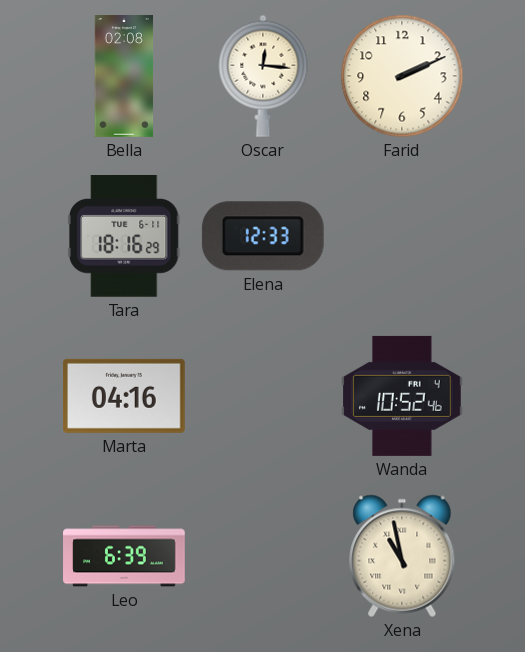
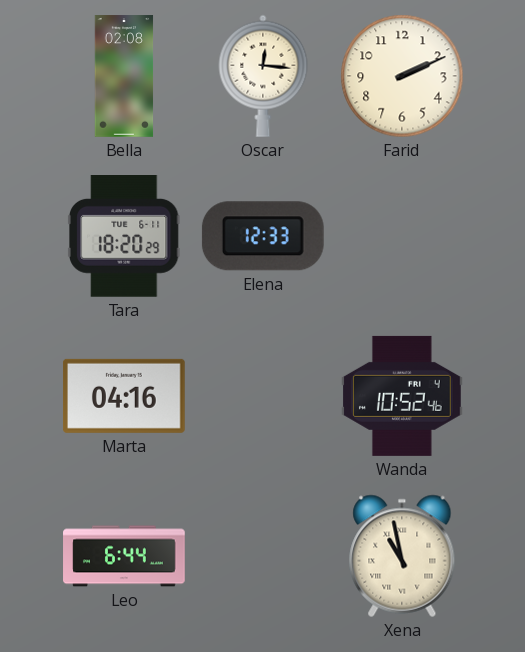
Tara: 18:16 -> 18:20 (125, 237)
Leo: 6:39 -> 6:44 (124, 556)
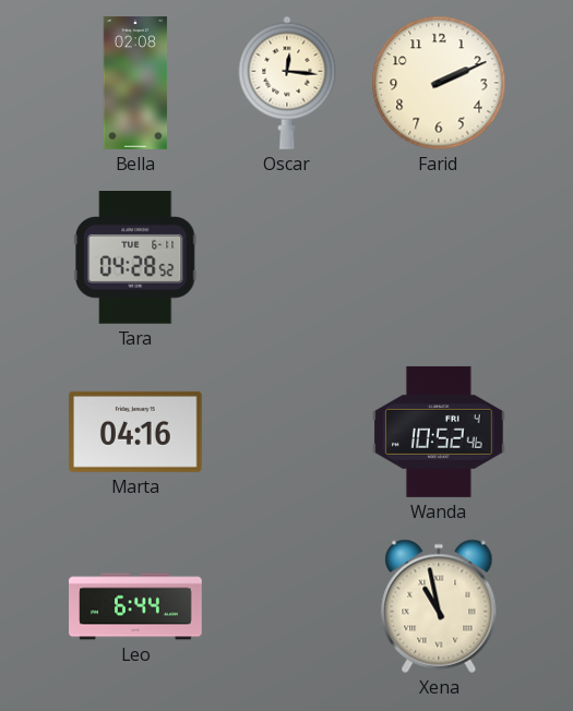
Tara: 18:20 -> 04:28 (136, 258)
Elena: 12:33 -> none (263, 236)
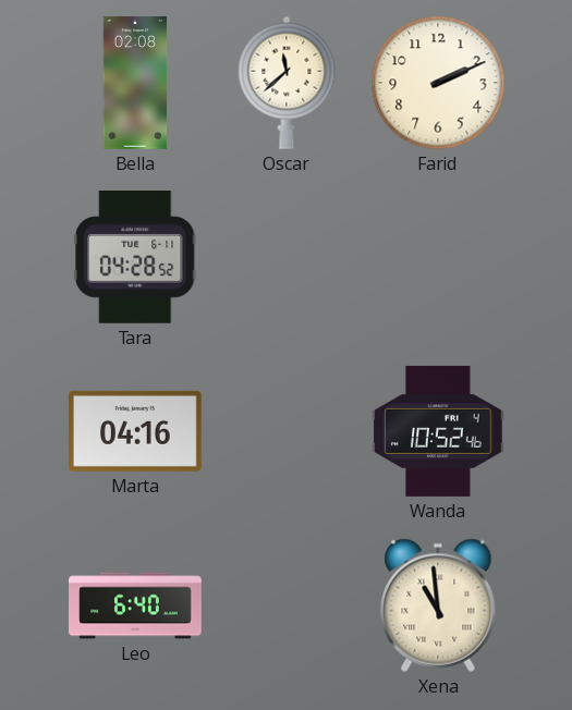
Oscar: 12:16 -> 11:38 (287, 83)
Leo: 6:44 -> 6:40 (135, 605)
Xena: 10:58 -> 10:59 (438, 605)
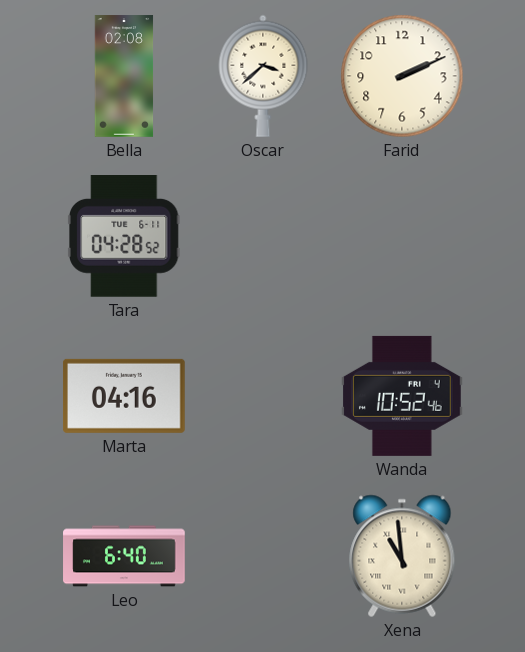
Oscar: 11:38 -> 3:38 (263, 76)
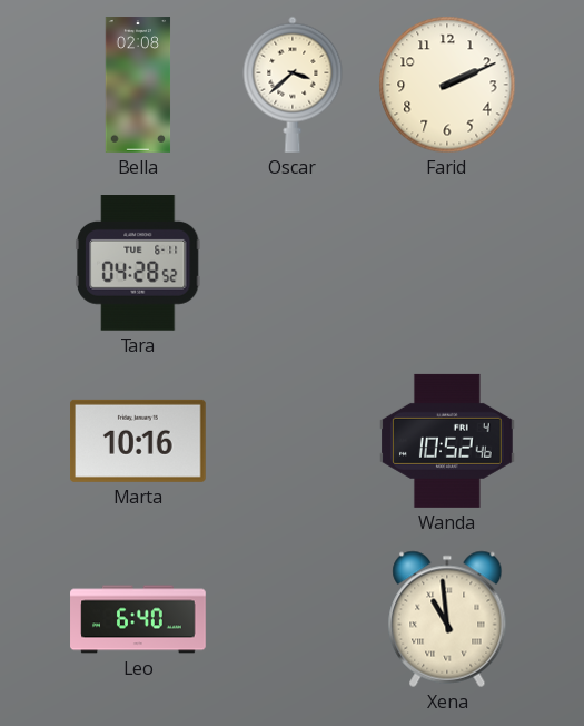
Marta: 04:16 -> 10:16 (139, 441)
